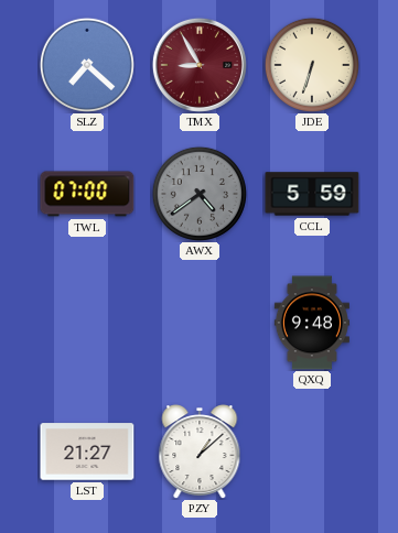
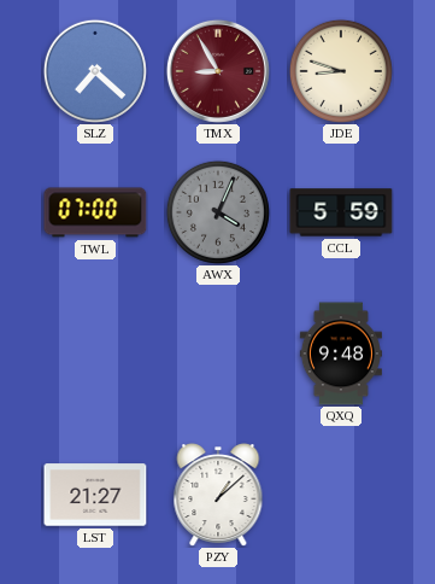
JDE: 6:33 -> 8:48 (341, 71)
AWX: 4:39 -> 4:04 (218, 212)
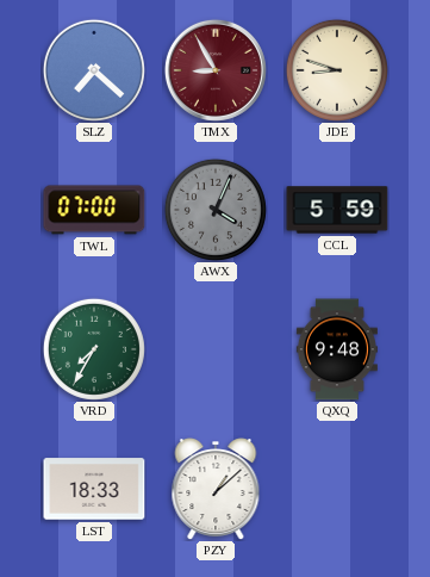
VRD: none -> 7:35 (94, 349)
LST: 21:27 -> 18:33 (94, 489)
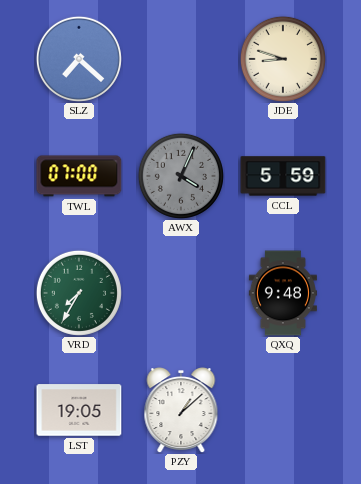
TMX: 8:55 -> none (216, 70)
LST: 18:33 -> 19:05 (79, 410)
